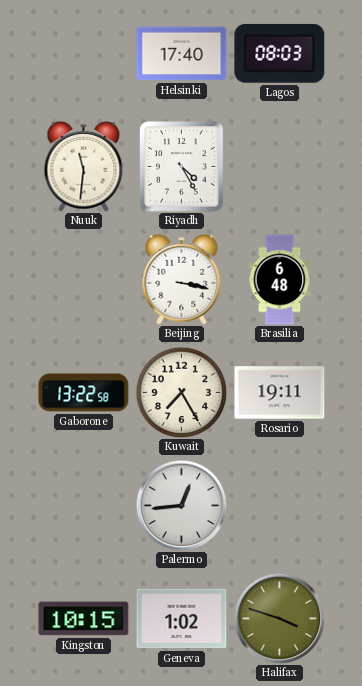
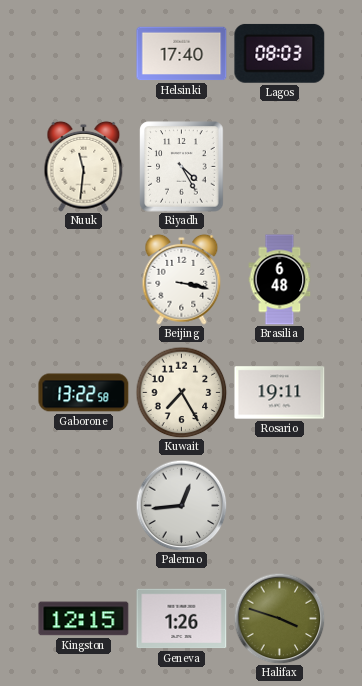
Kingston: 10:15 -> 12:15 (84, 619)
Geneva: 1:02 -> 1:26 (182, 619)
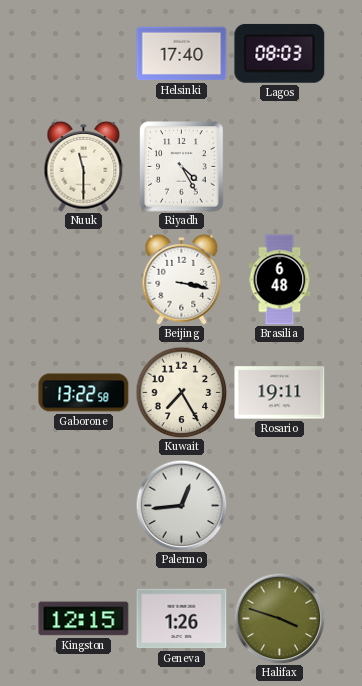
Nuuk: 11:31 -> 11:30 (84, 166)
